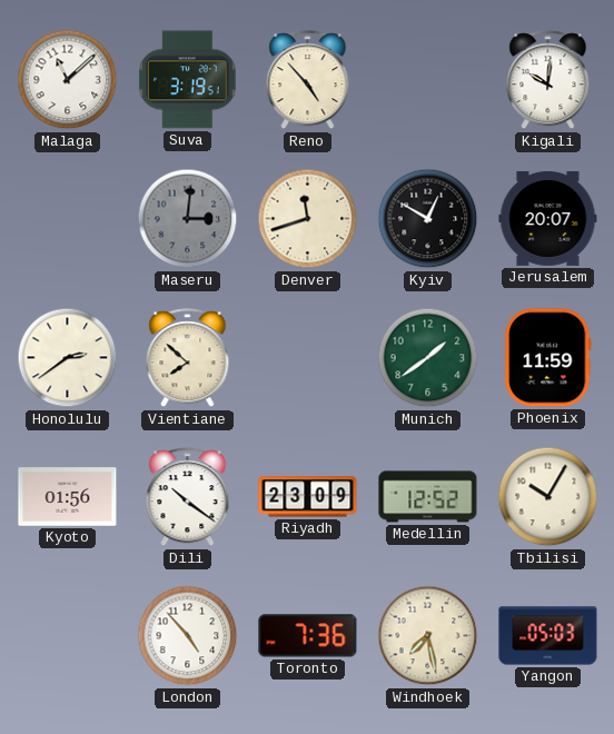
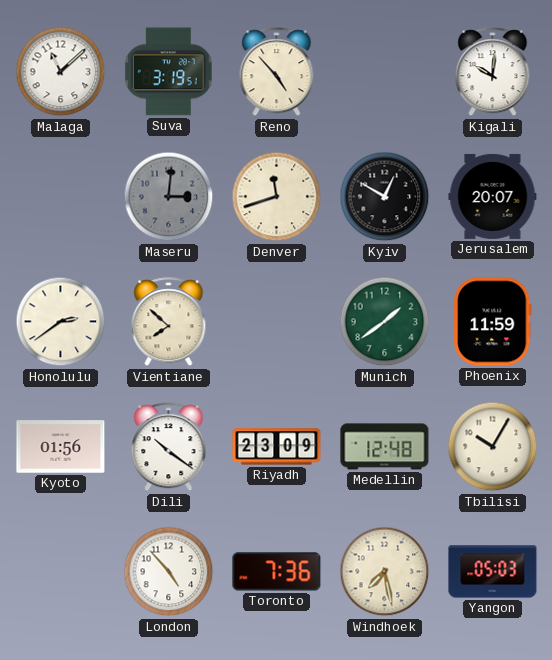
Medellin: 12:52 -> 12:48 (385, 447)
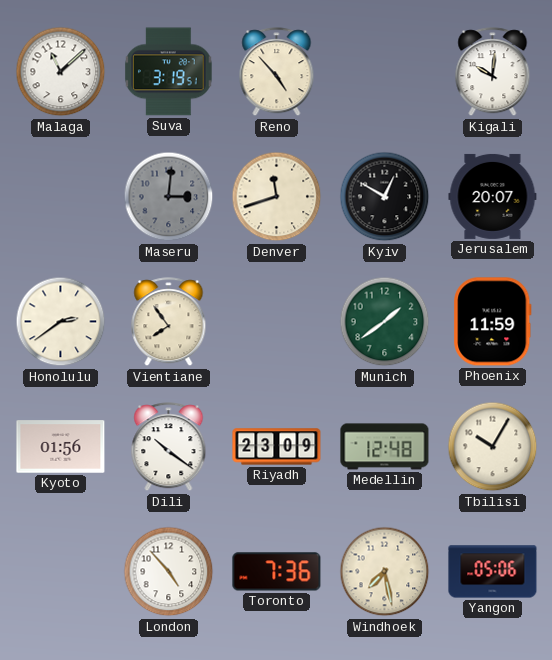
Vientiane: 7:52 -> 7:54 (169, 322)
Yangon: 05:03 -> 05:06 (493, 572)
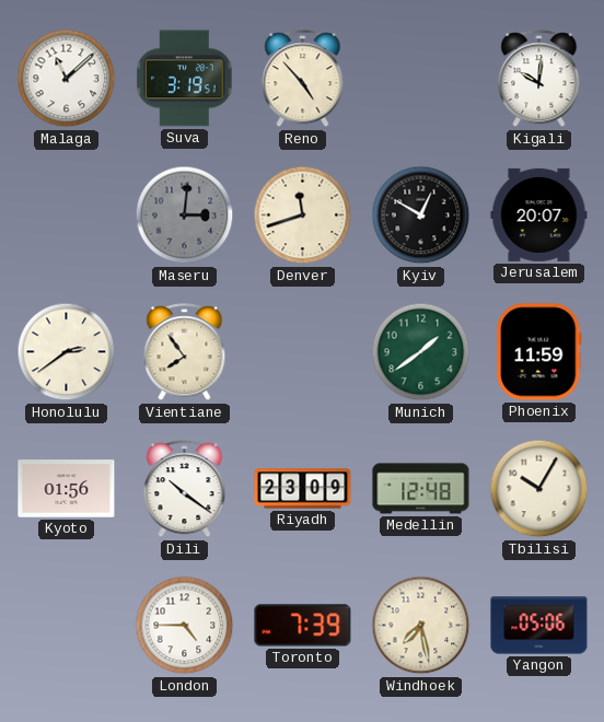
London: 4:53 -> 4:45 (185, 626)
Toronto: 7:36 -> 7:39 (303, 626)
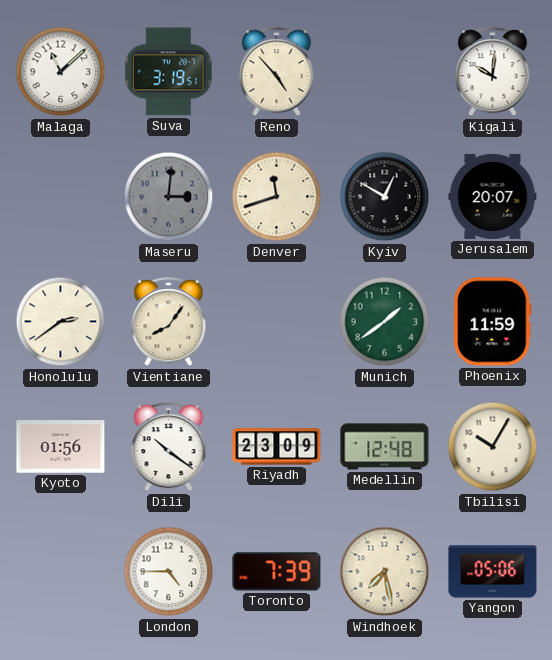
Vientiane: 7:54 -> 8:06 (169, 322)
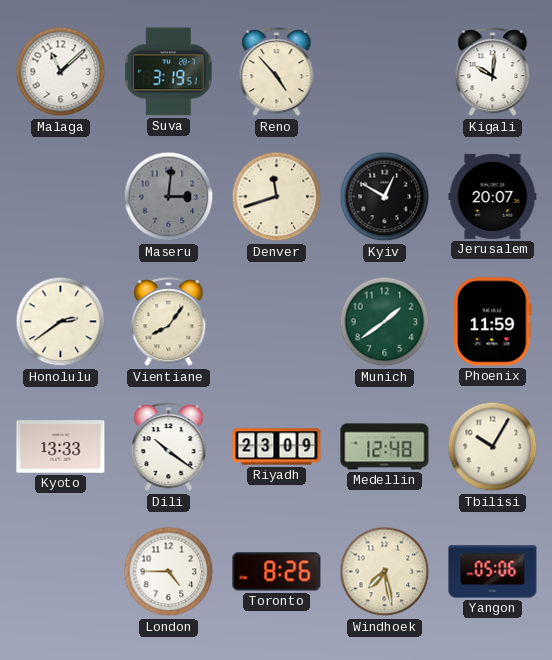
Kyoto: 01:56 -> 13:33 (61, 447)
Toronto: 7:39 -> 8:26 (277, 572)
